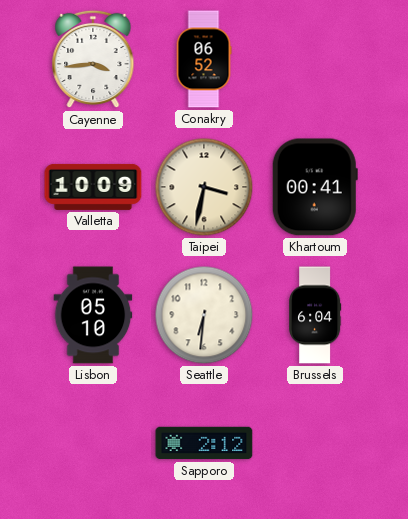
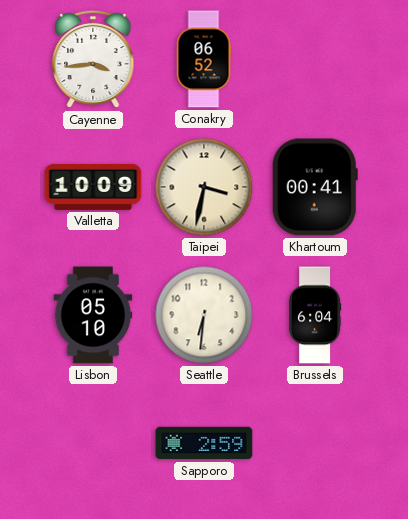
Sapporo: 2:12 -> 2:59 (204, 443)
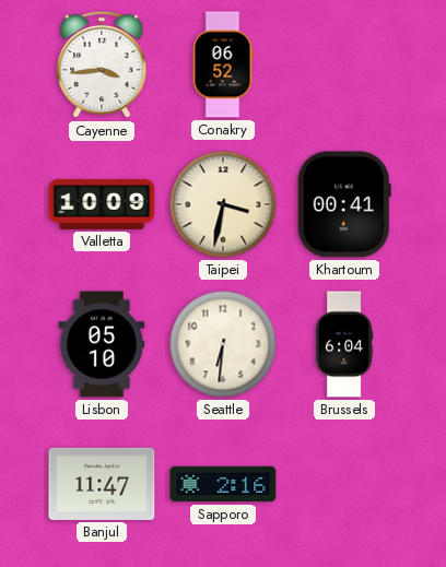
Banjul: none -> 11:47 (102, 484)
Sapporo: 2:59 -> 2:16 (223, 484)
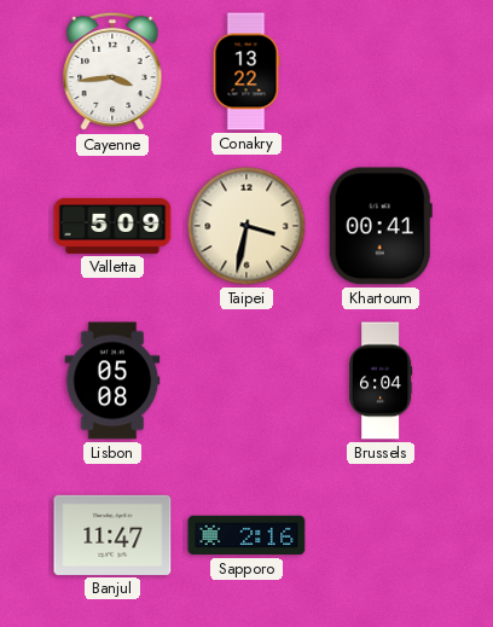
Conakry: 06:52 -> 13:22 (246, 71)
Valletta: 10:09 -> 5:09 (112, 226)
Lisbon: 05:10 -> 05:08 (112, 381)
Seattle: 6:31 -> none (223, 344)
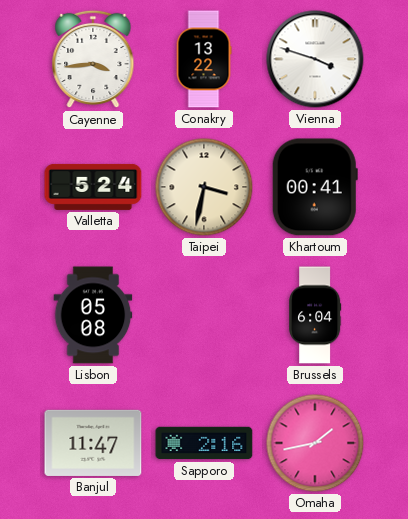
Vienna: none -> 3:48 (315, 59)
Valletta: 5:09 -> 5:24 (93, 187)
Omaha: none -> 1:43 (315, 443)
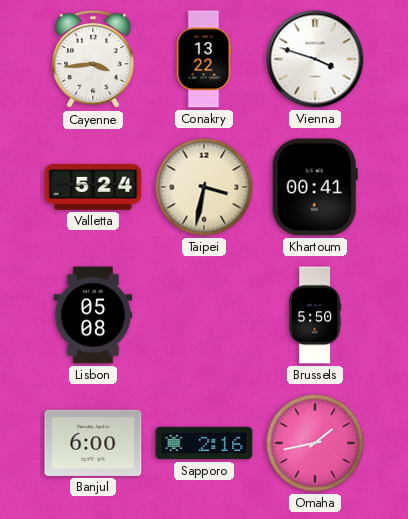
Brussels: 6:04 -> 5:50 (316, 315)
Banjul: 11:47 -> 6:00 (93, 443)
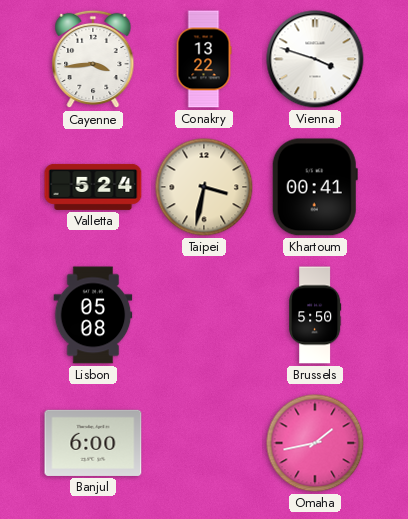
Sapporo: 2:16 -> none (204, 443)
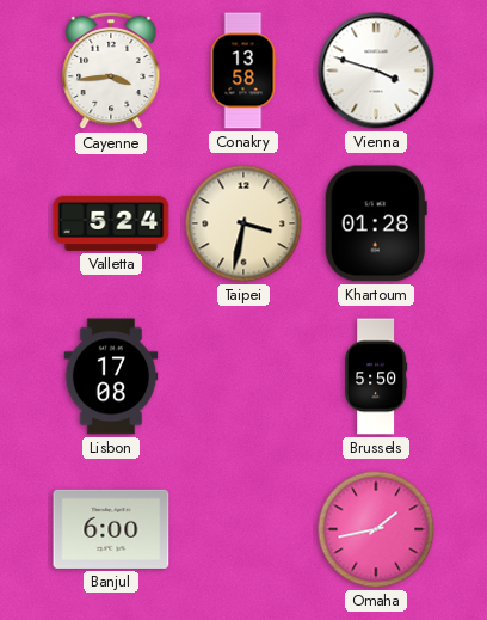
Conakry: 13:22 -> 13:58 (243, 70)
Khartoum: 00:41 -> 01:28 (376, 223)
Lisbon: 05:08 -> 17:08 (111, 376)
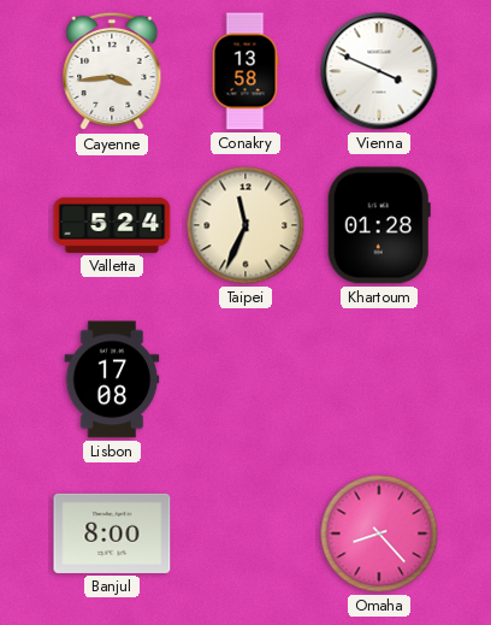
Vienna: 3:48 -> 3:49 (379, 71)
Taipei: 3:32 -> 11:34 (245, 225)
Brussels: 5:50 -> none (377, 376)
Banjul: 6:00 -> 8:00 (112, 533)
Omaha: 1:43 -> 8:23 (379, 533)
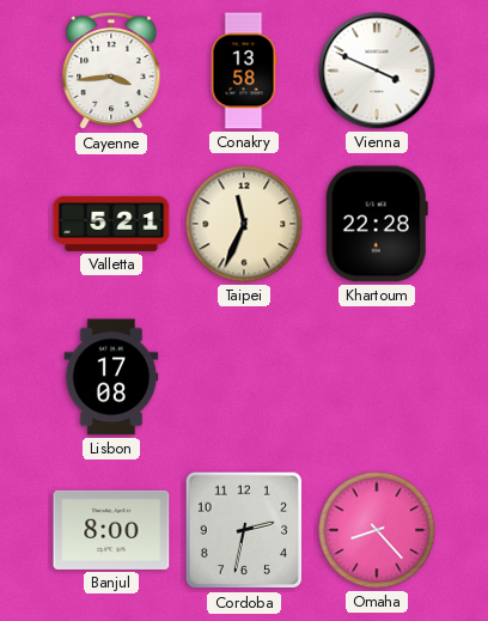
Valletta: 5:24 -> 5:21 (111, 224)
Khartoum: 01:28 -> 22:28 (377, 224)
Cordoba: none -> 2:32 (244, 530)
